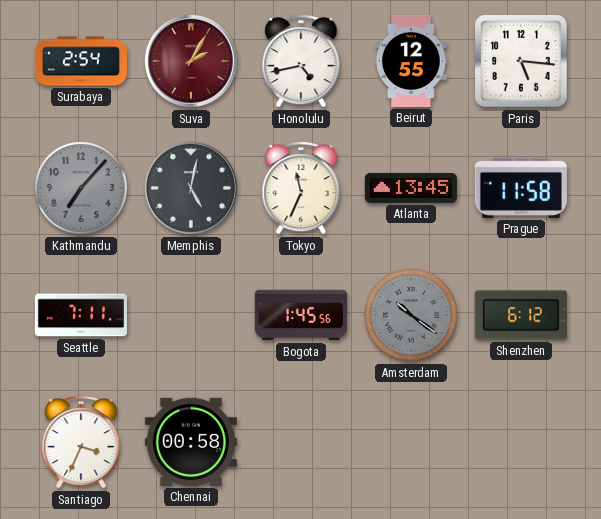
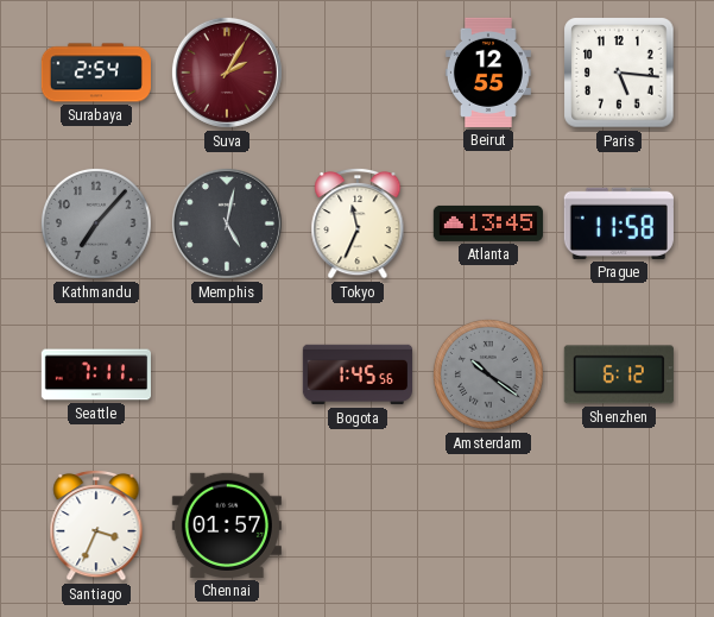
Honolulu: 4:43 -> none (301, 61)
Chennai: 00:58 -> 01:57 (227, 525)
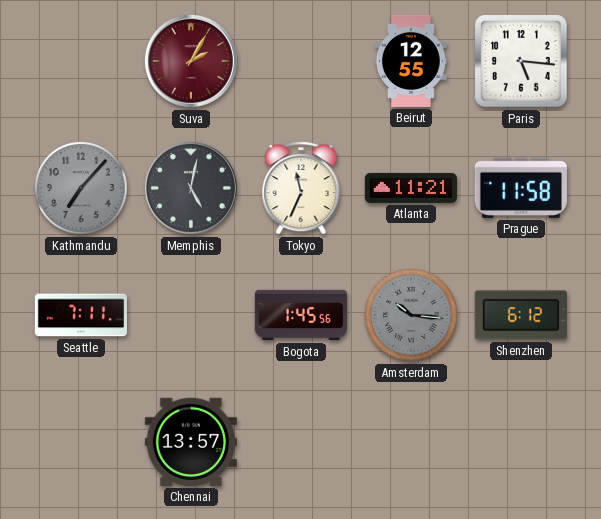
Surabaya: 2:54 -> none (96, 73)
Atlanta: 13:45 -> 11:21 (411, 188)
Amsterdam: 10:21 -> 10:16 (411, 315)
Santiago: 3:34 -> none (96, 525)
Chennai: 01:57 -> 13:57 (191, 442)
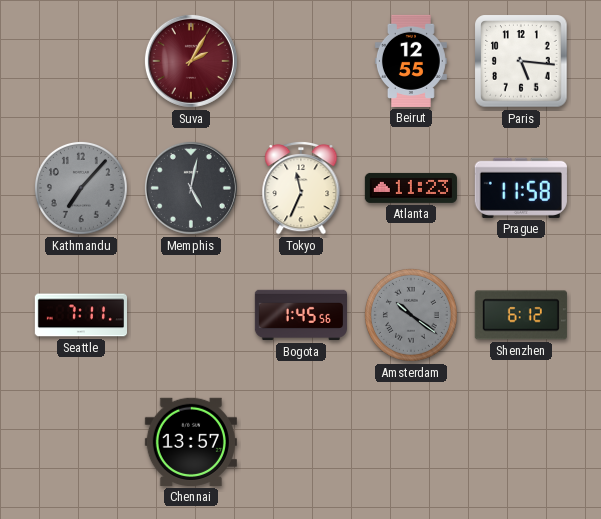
Atlanta: 11:21 -> 11:23 (411, 188)
Amsterdam: 10:16 -> 10:21 (411, 315)
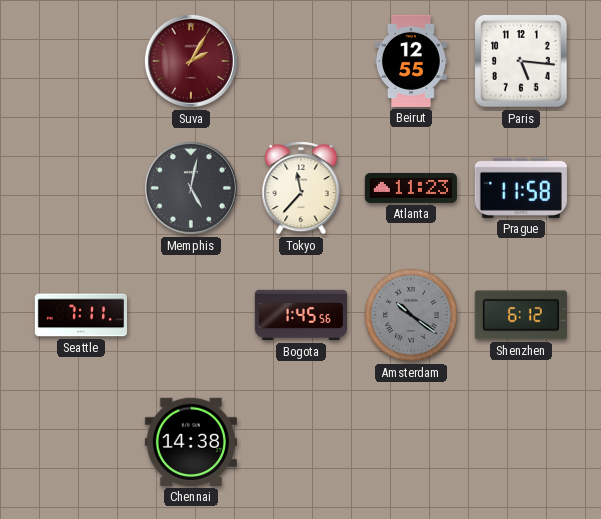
Kathmandu: 7:07 -> none (81, 188)
Tokyo: 11:34 -> 11:37 (301, 188)
Chennai: 13:57 -> 14:38 (191, 442)
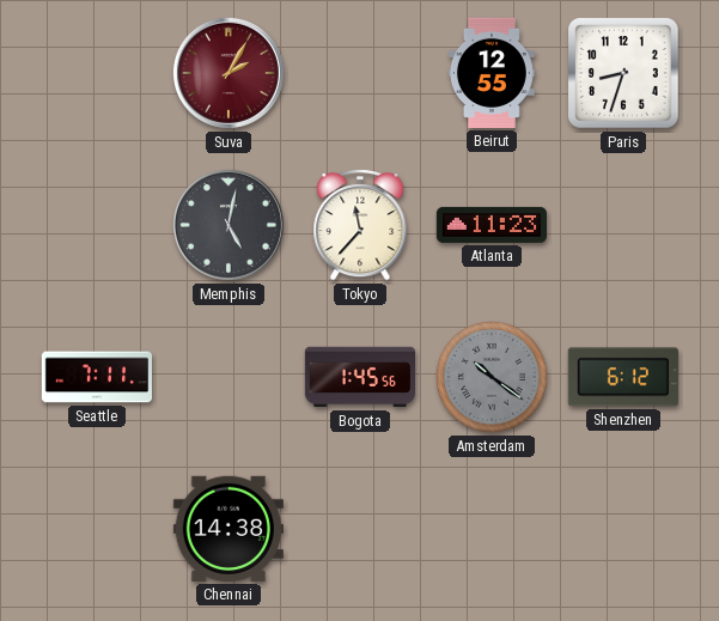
Paris: 5:16 -> 8:33 (623, 73)
Prague: 11:58 -> none (521, 188)
